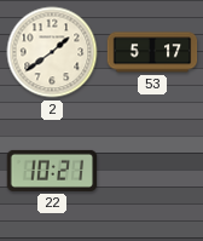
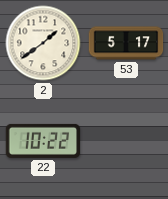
22: 10:21 -> 10:22 (43, 141)
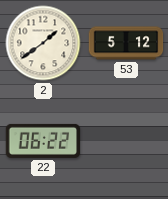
53: 5:17 -> 5:12 (126, 43)
22: 10:22 -> 06:22 (43, 141)
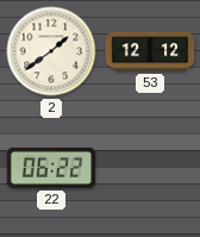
53: 5:12 -> 12:12 (150, 51)
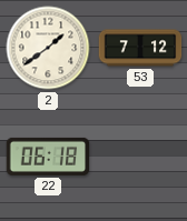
53: 12:12 -> 7:12 (140, 48)
22: 06:22 -> 06:18 (48, 157)
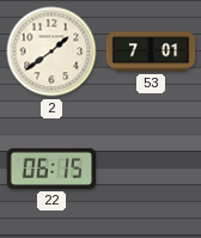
53: 7:12 -> 7:01 (151, 51)
22: 06:18 -> 06:15 (51, 169)
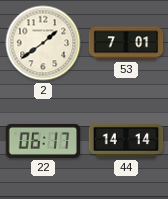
22: 06:15 -> 06:17 (43, 141)
44: none -> 14:14 (126, 141)
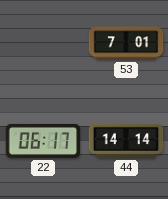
2: 1:39 -> none (43, 43)
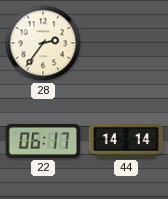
28: none -> 2:36 (43, 43)
53: 7:01 -> none (126, 43)
